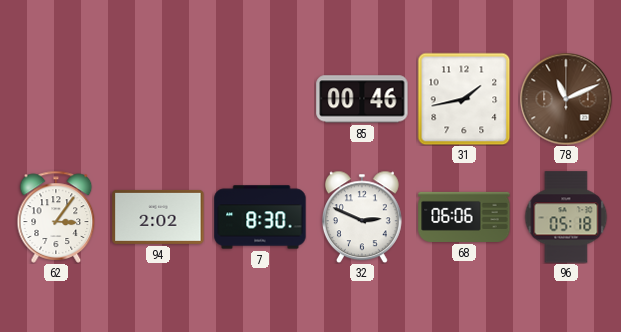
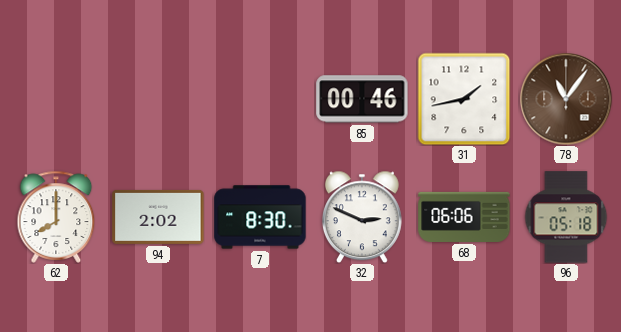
78: 11:11 -> 11:06 (566, 99)
62: 3:06 -> 8:00 (56, 217)
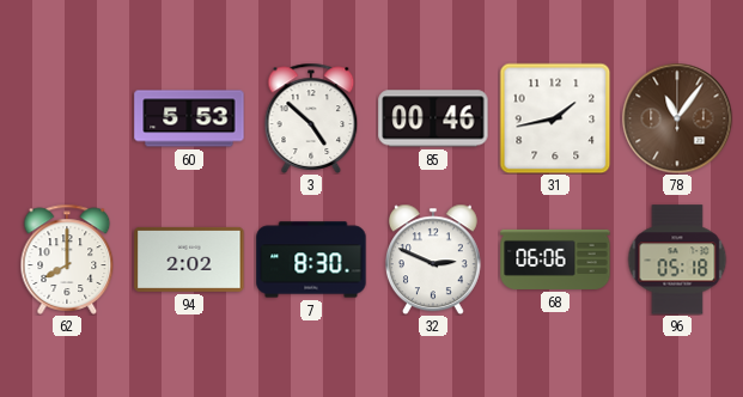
60: none -> 5:53 (189, 118)
3: none -> 4:52 (311, 118)
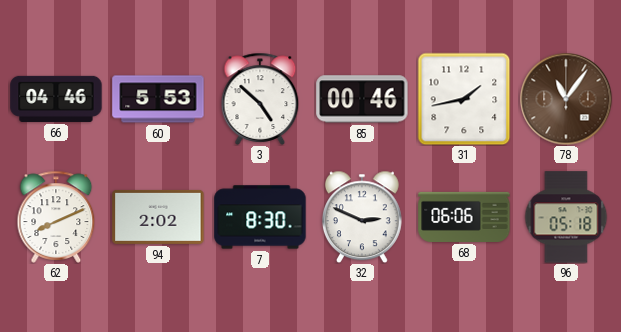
66: none -> 04:46 (56, 99)
62: 8:00 -> 8:11 (56, 217)
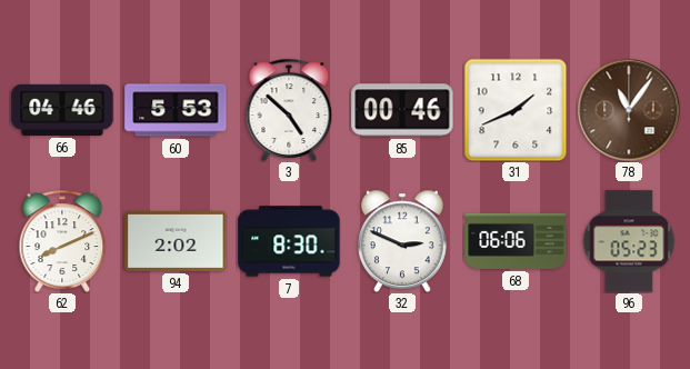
31: 1:43 -> 1:41 (516, 110)
96: 05:18 -> 05:23 (629, 241)
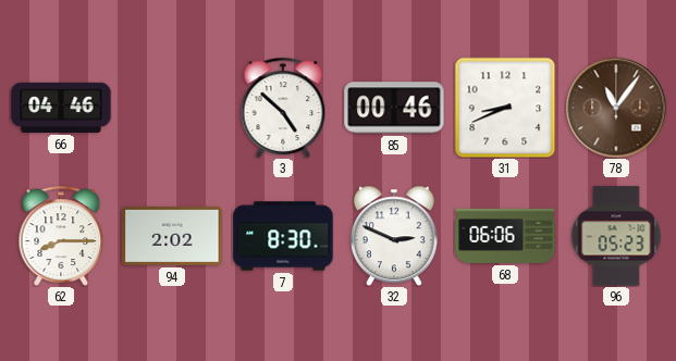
60: 5:53 -> none (176, 110)
31: 1:41 -> 8:41 (505, 108)
62: 8:11 -> 8:15 (61, 236)
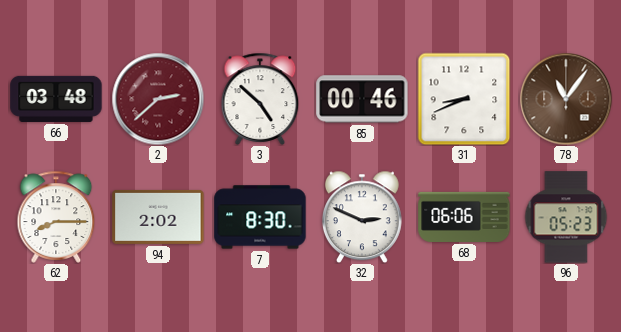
66: 04:46 -> 03:48 (56, 99)
2: none -> 2:38 (158, 99)
